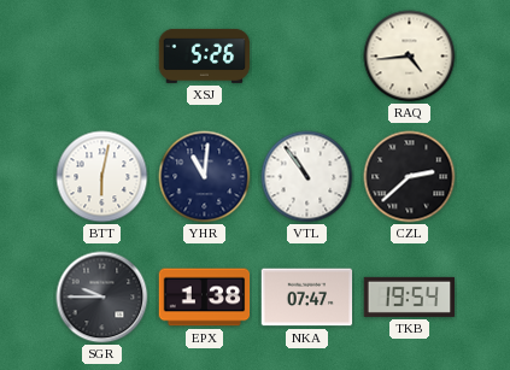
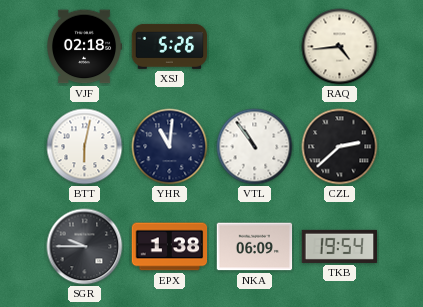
VJF: none -> 02:18 (84, 47)
NKA: 07:47 -> 06:09 (255, 247)
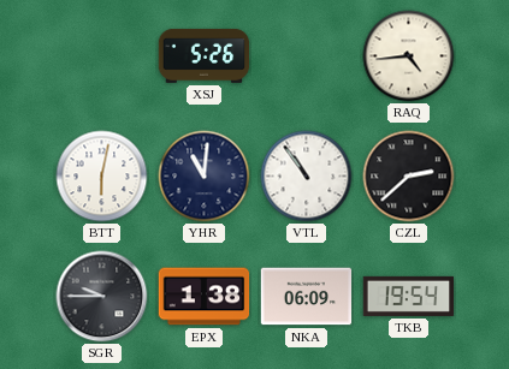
VJF: 02:18 -> none (84, 47)
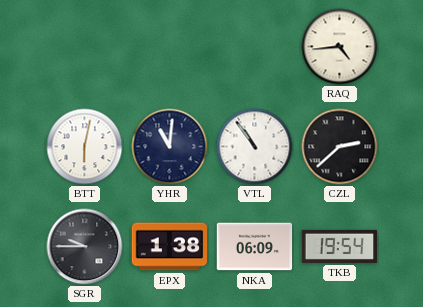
XSJ: 5:26 -> none (205, 55)
